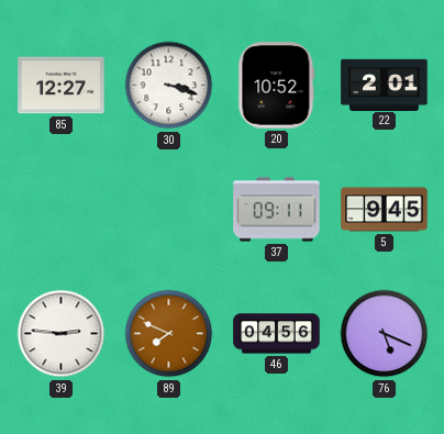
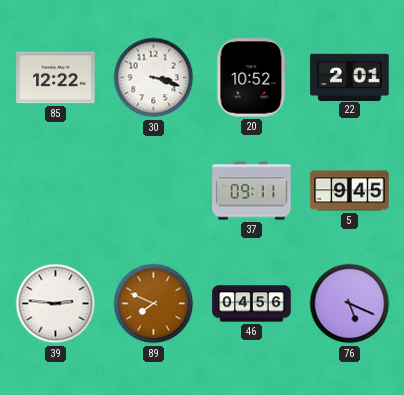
85: 12:27 -> 12:22 (56, 78)
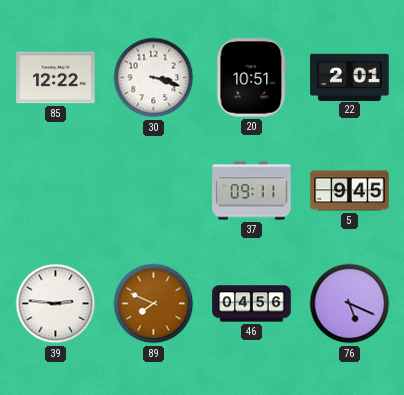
20: 10:52 -> 10:51 (252, 78)
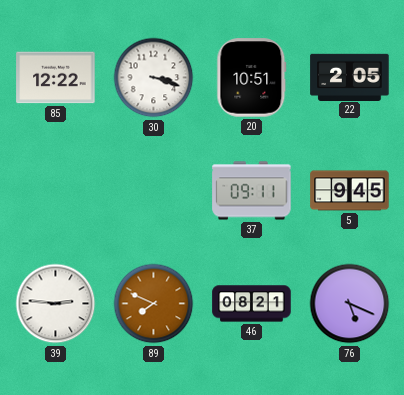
22: 2:01 -> 2:05 (350, 77)
46: 04:56 -> 08:21 (252, 304)
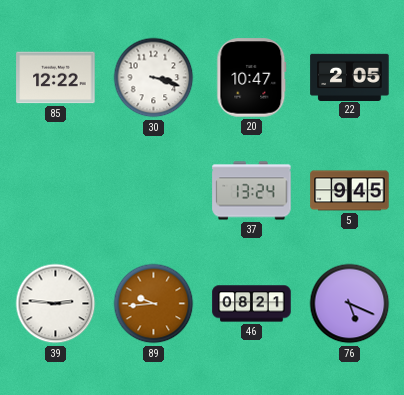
20: 10:51 -> 10:47 (252, 78)
37: 09:11 -> 13:24 (252, 191)
89: 7:49 -> 9:44 (154, 304)
